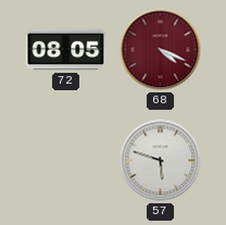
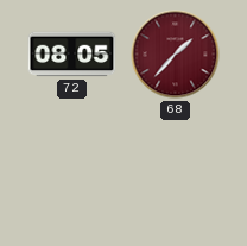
68: 4:19 -> 1:37 (176, 55)
57: 5:48 -> none (161, 161)
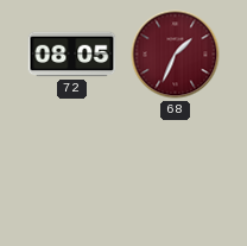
68: 1:37 -> 1:34 (176, 55)
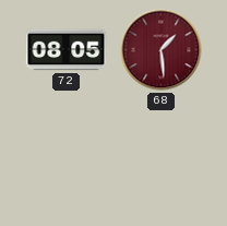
68: 1:34 -> 1:29 (162, 50)
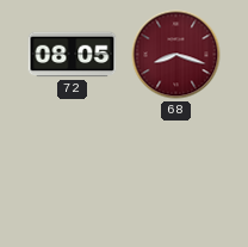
68: 1:29 -> 8:18 (176, 55)
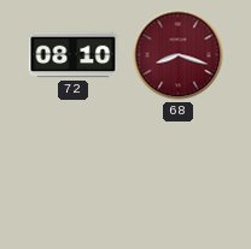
72: 08:05 -> 08:10 (74, 55)
